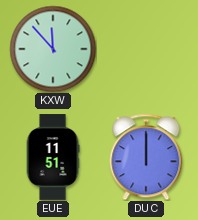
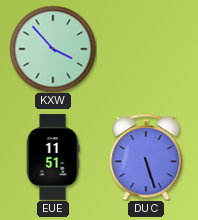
KXW: 11:53 -> 3:53 (53, 49)
DUC: 12:00 -> 5:27 (146, 157)
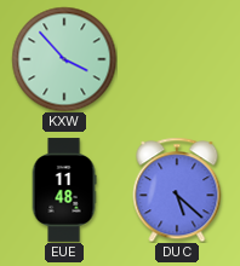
EUE: 11:51 -> 11:48 (64, 190)
DUC: 5:27 -> 5:22 (177, 190)
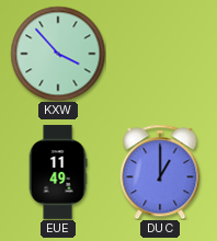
EUE: 11:48 -> 11:49 (58, 172)
DUC: 5:22 -> 1:00 (160, 172)
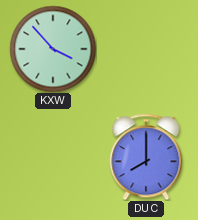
EUE: 11:49 -> none (58, 172)
DUC: 1:00 -> 8:00 (146, 157)
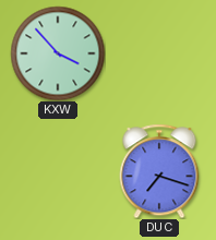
DUC: 8:00 -> 7:18 (159, 171)
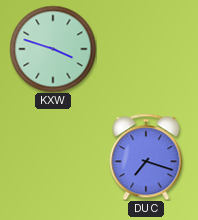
KXW: 3:53 -> 3:48 (53, 49)
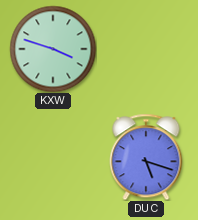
DUC: 7:18 -> 5:18 (146, 157)
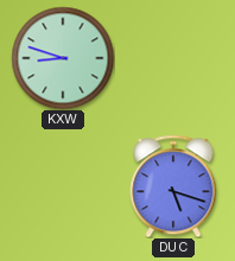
KXW: 3:48 -> 8:48 (63, 58)
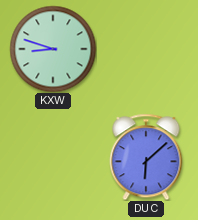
DUC: 5:18 -> 6:08 (146, 157)
